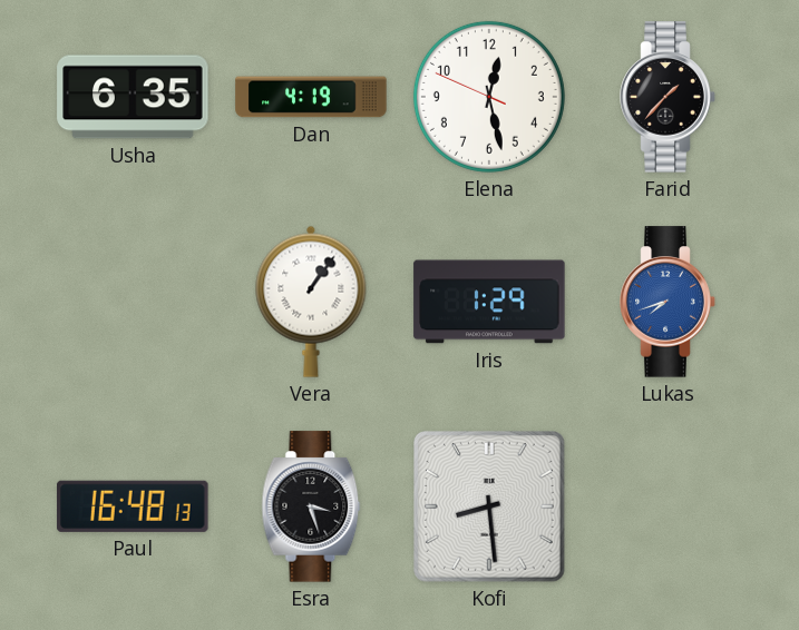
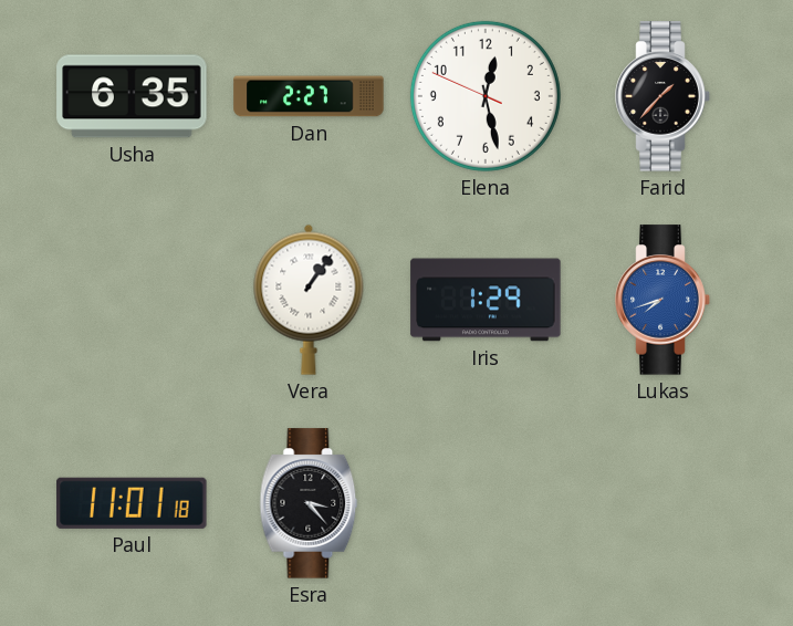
Dan: 4:19 -> 2:27 (309, 96)
Paul: 16:48 -> 11:01 (132, 503)
Esra: 3:27 -> 3:23 (309, 503)
Kofi: 8:29 -> none (490, 508)
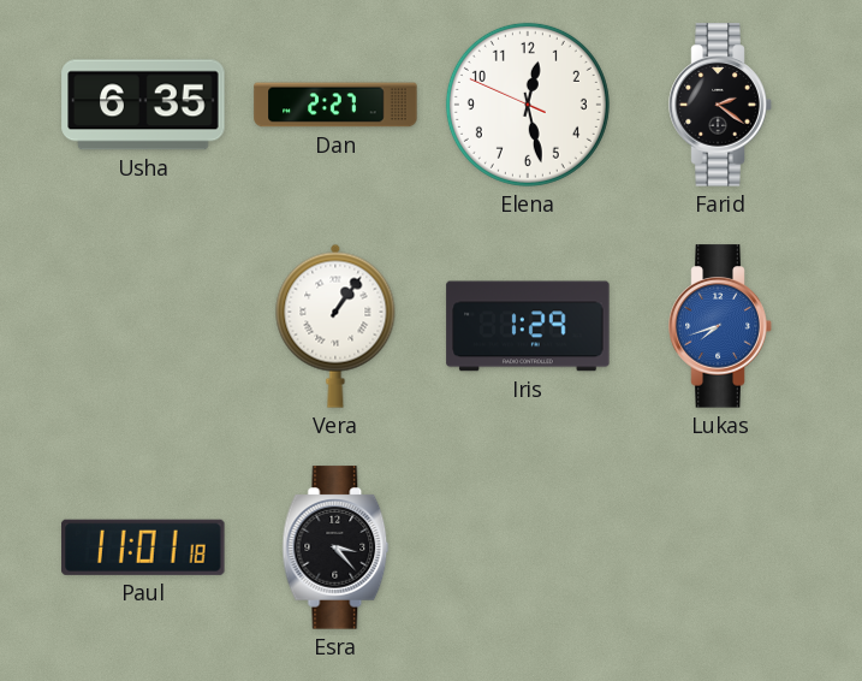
Farid: 1:37 -> 2:21 (720, 105)
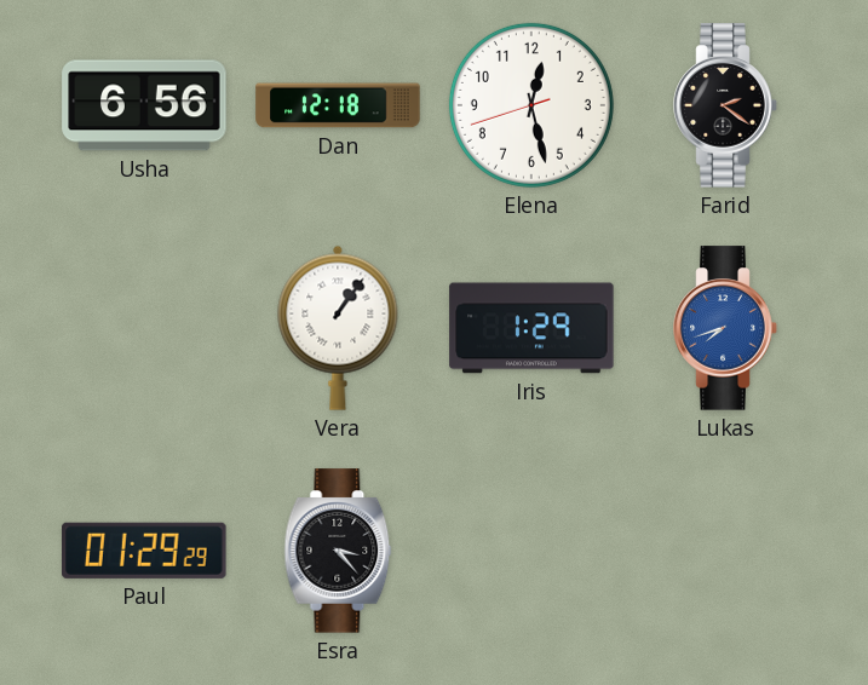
Usha: 6:35 -> 6:56 (144, 105)
Dan: 2:27 -> 12:18 (338, 105)
Elena: 12:27:49 -> 12:27:42 (531, 105)
Paul: 11:01 -> 01:29 (144, 551)
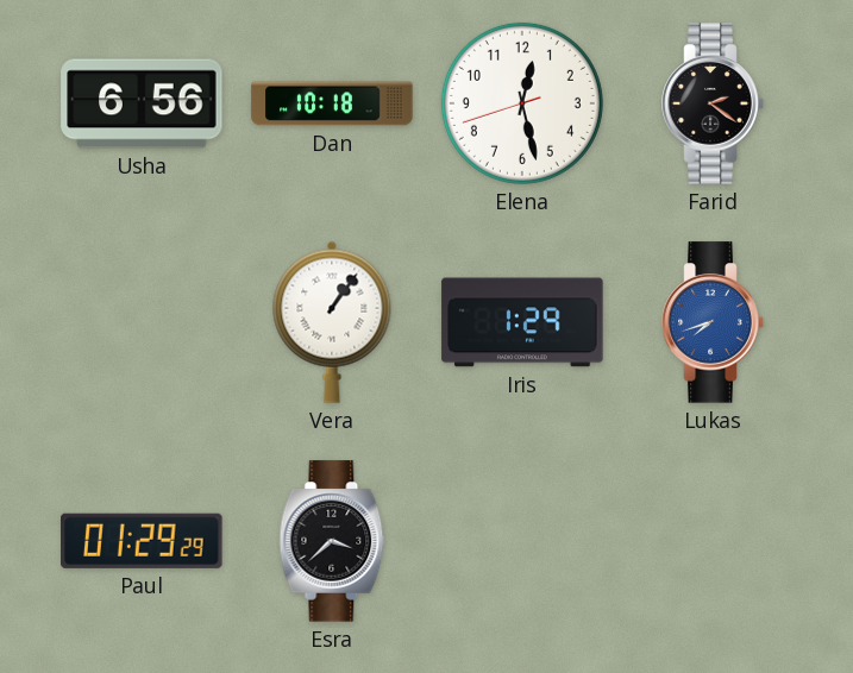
Dan: 12:18 -> 10:18 (332, 103)
Esra: 3:23 -> 3:38 (332, 541)
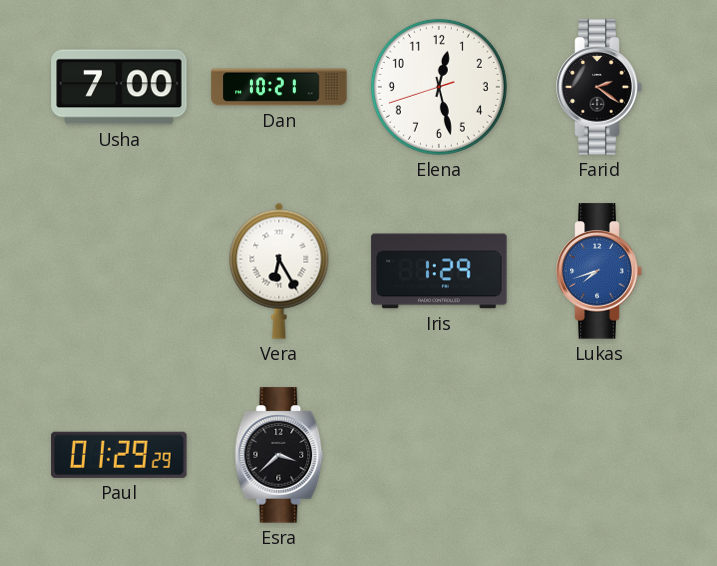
Usha: 6:56 -> 7:00 (119, 87)
Dan: 10:18 -> 10:21 (279, 87)
Vera: 1:06 -> 6:25 (279, 271)
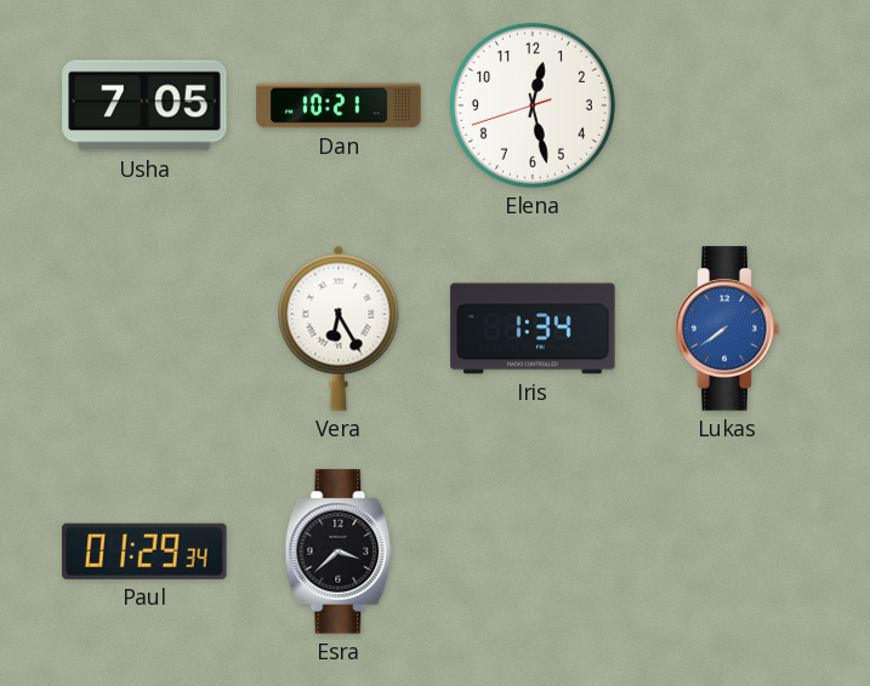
Usha: 7:00 -> 7:05 (144, 105)
Farid: 2:21 -> none (599, 87)
Iris: 1:29 -> 1:34 (533, 328)
Lukas: 7:42 -> 7:39 (727, 328)
Paul: 01:29:29 -> 01:29:34 (144, 551)
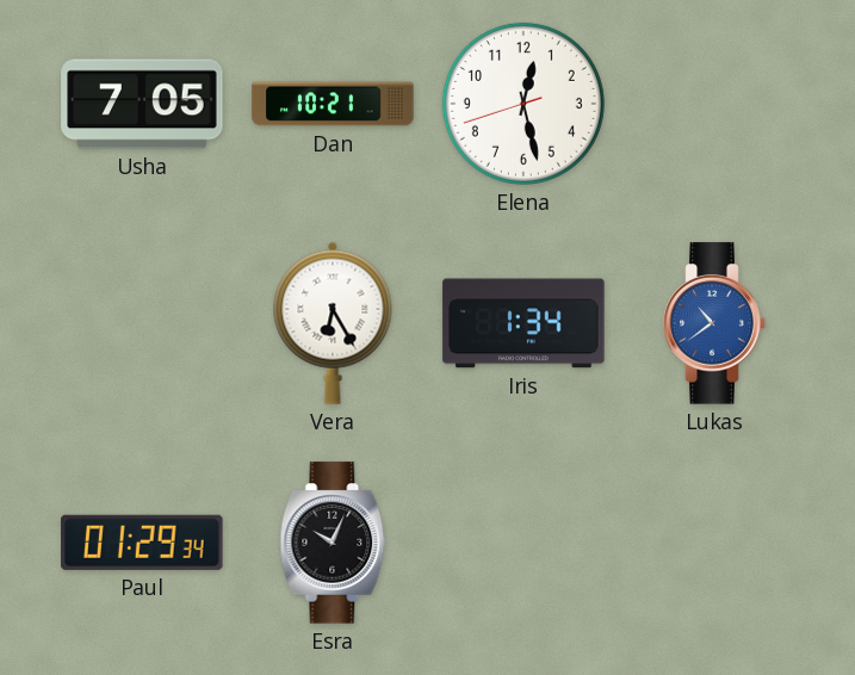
Lukas: 7:39 -> 10:39 (714, 323)
Esra: 3:38 -> 10:04 (333, 543)
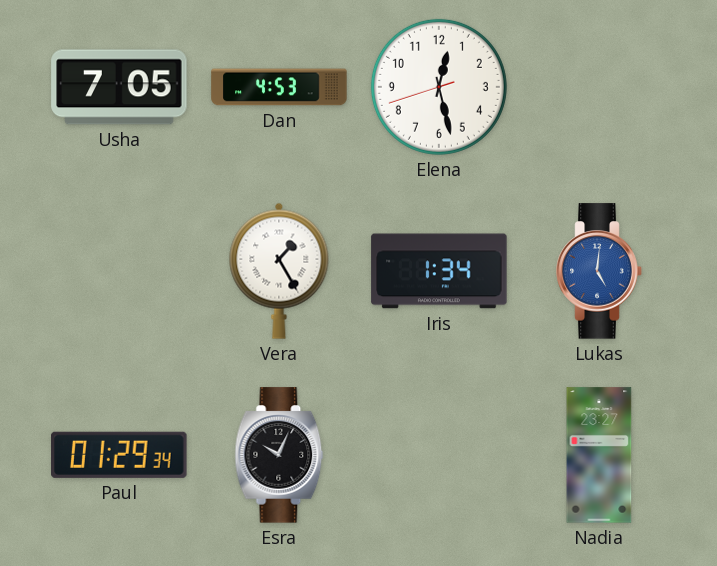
Dan: 10:21 -> 4:53 (279, 87)
Vera: 6:25 -> 1:25 (279, 271)
Lukas: 10:39 -> 5:01 (599, 271)
Nadia: none -> 23:27 (599, 455)
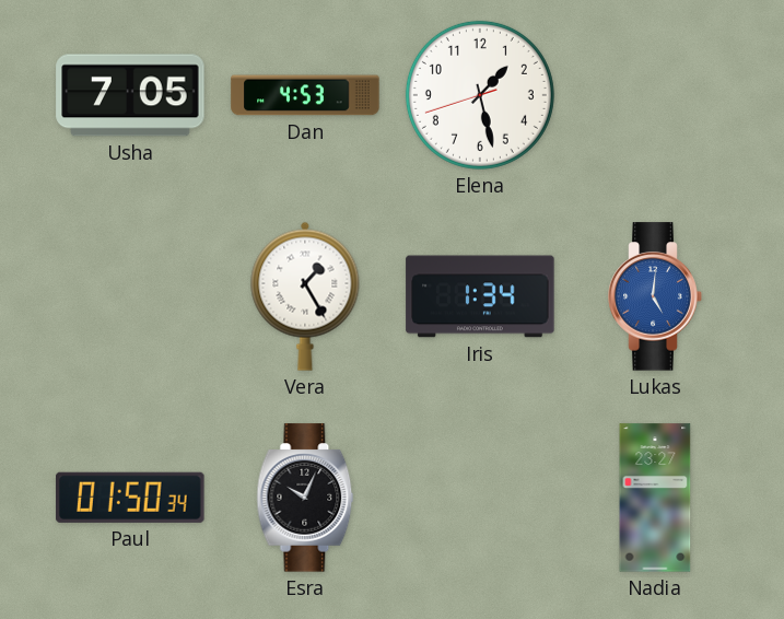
Elena: 12:27 -> 1:27 (480, 95)
Paul: 01:29 -> 01:50 (130, 498)
